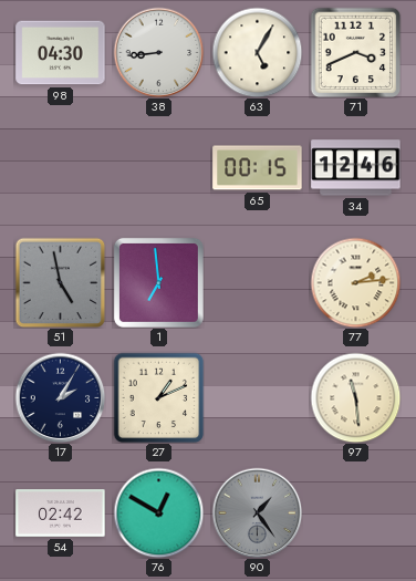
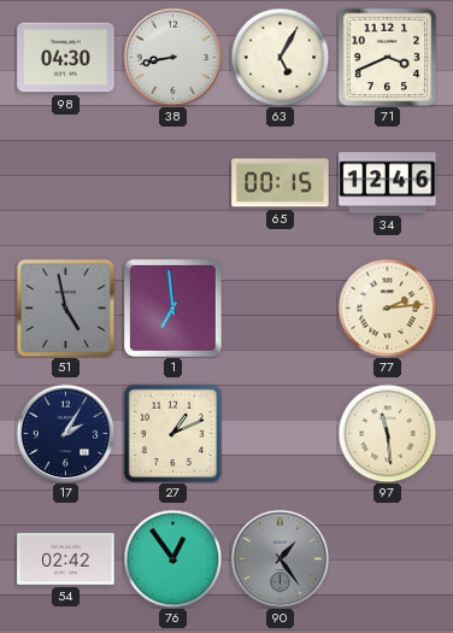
38: 8:44 -> 8:43 (172, 57)
76: 12:50 -> 12:54 (172, 558)
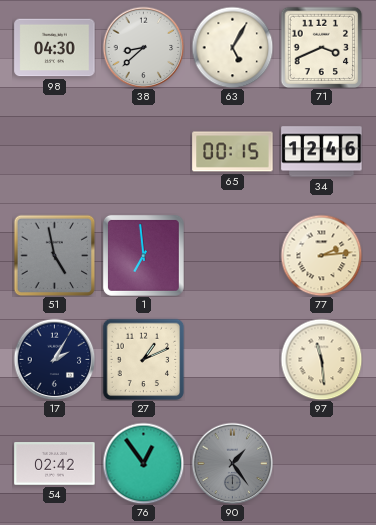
38: 8:43 -> 8:38 (143, 47)
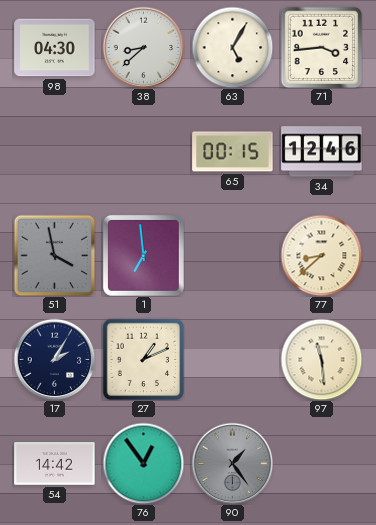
71: 3:41 -> 3:44 (321, 47)
51: 4:58 -> 3:58 (54, 255)
77: 2:14 -> 8:38 (321, 255)
54: 02:42 -> 14:42 (55, 464)
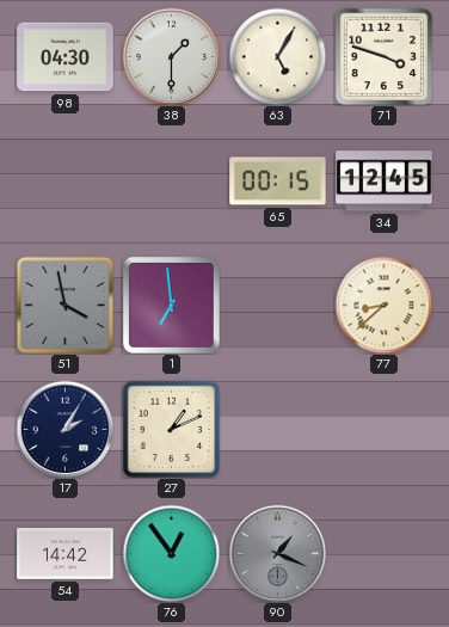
38: 8:38 -> 1:30 (171, 56)
71: 3:44 -> 3:48 (383, 56)
34: 12:46 -> 12:45 (385, 182)
97: 11:29 -> none (321, 359)
90: 1:24 -> 1:19 (277, 553)
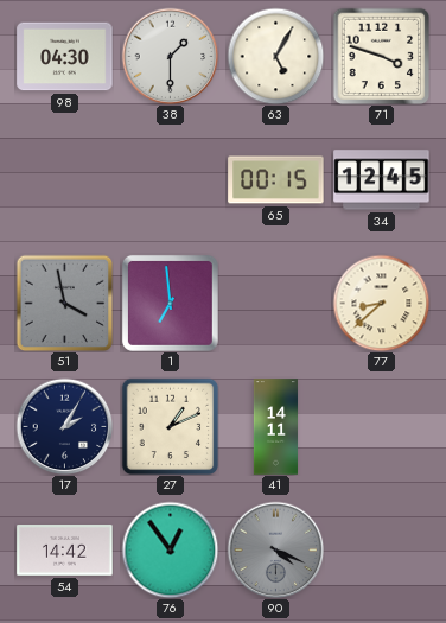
41: none -> 14:11 (275, 427)
90: 1:19 -> 4:19 (275, 549)
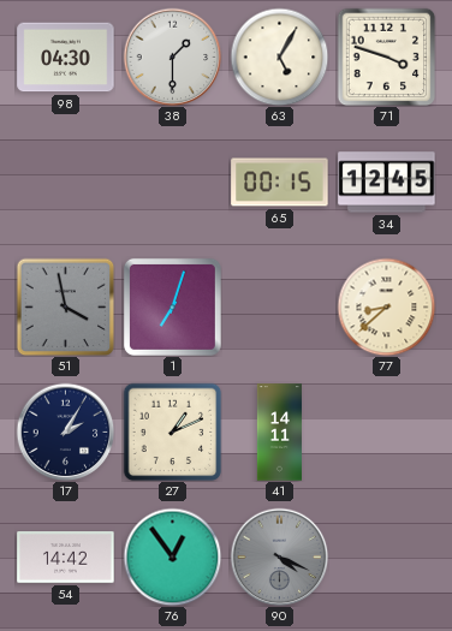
1: 6:59 -> 7:03 (172, 306)
